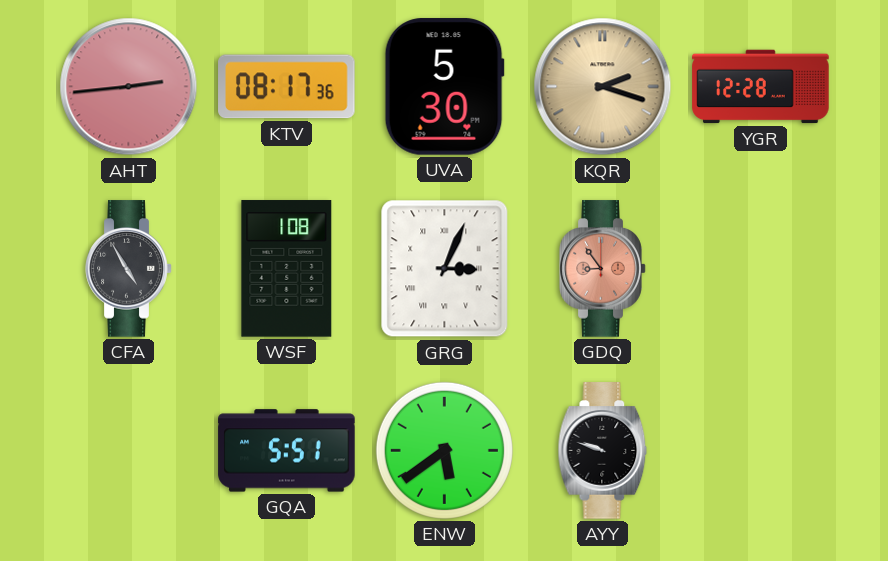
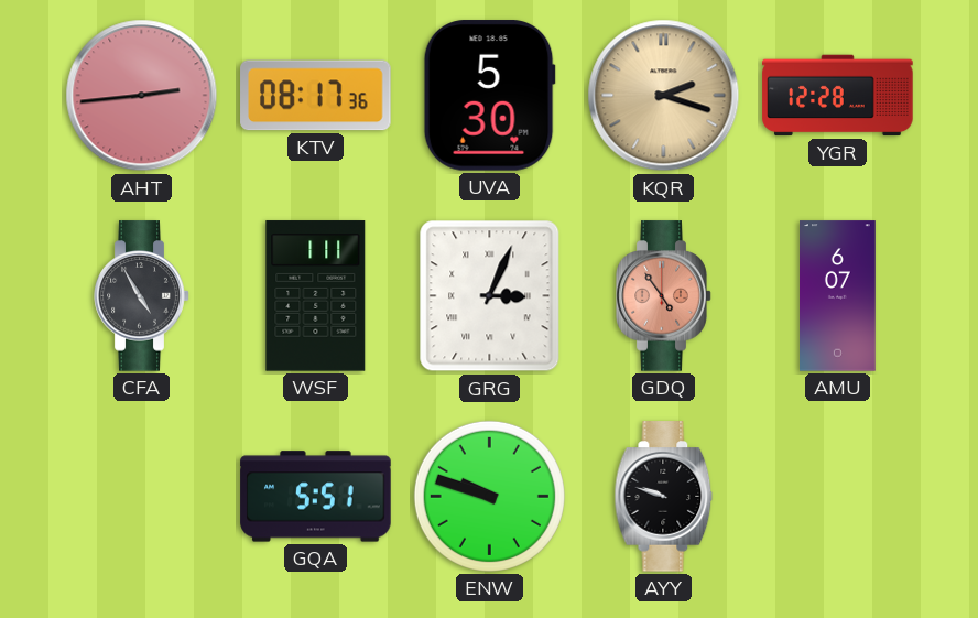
WSF: 1:08 -> 1:11 (316, 296)
GDQ: 8:54 -> 4:54 (664, 296)
AMU: none -> 6:07 (838, 296)
ENW: 5:39 -> 9:48 (489, 496)
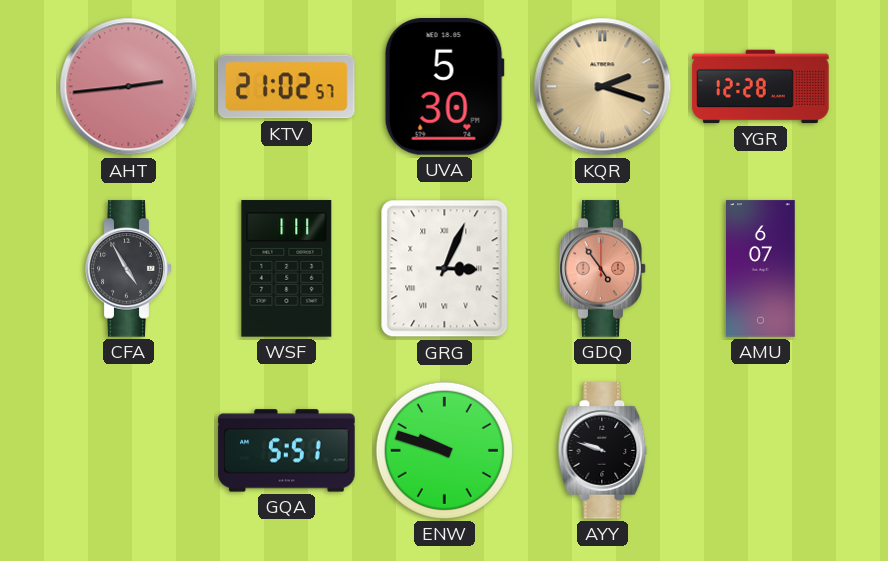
KTV: 08:17 -> 21:02 (287, 87)
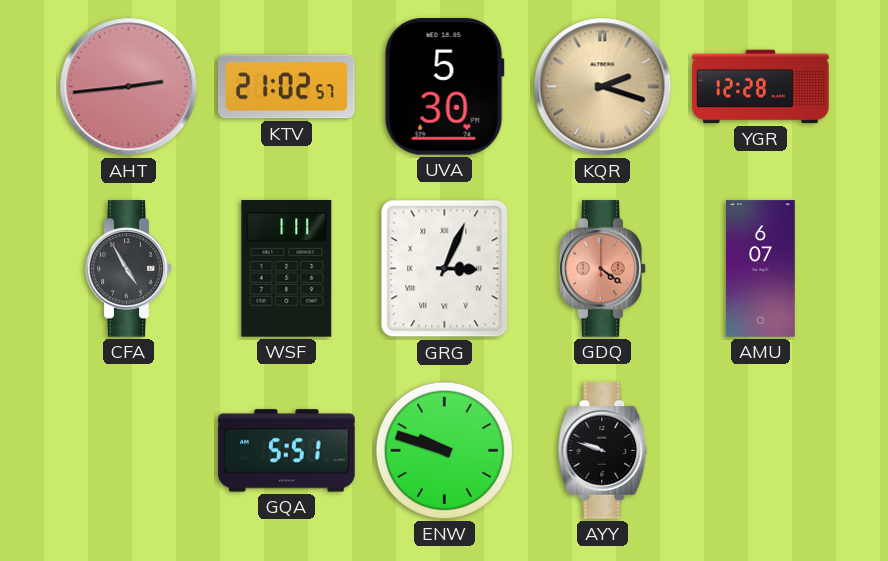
GDQ: 4:54 -> 4:21 (603, 269)
